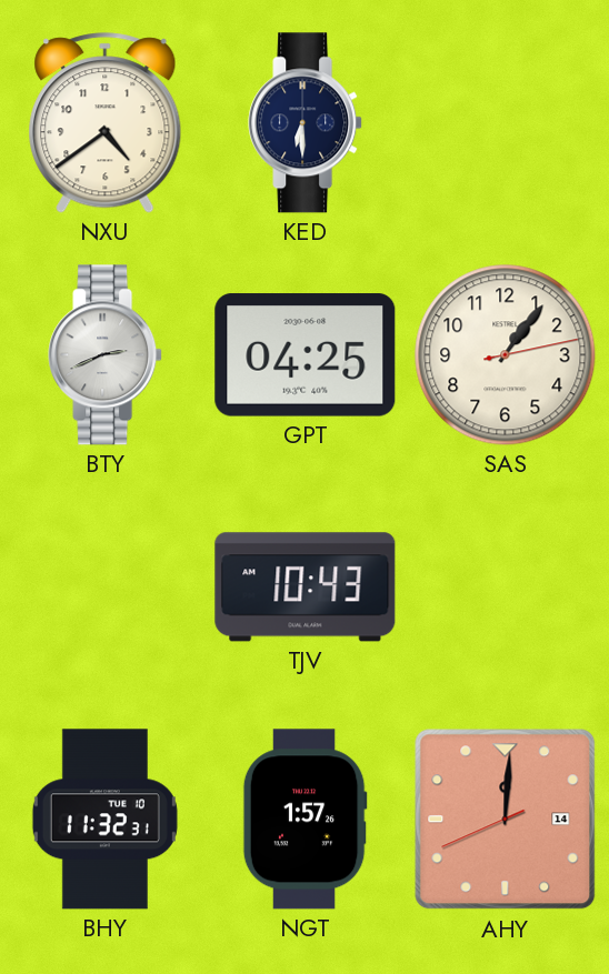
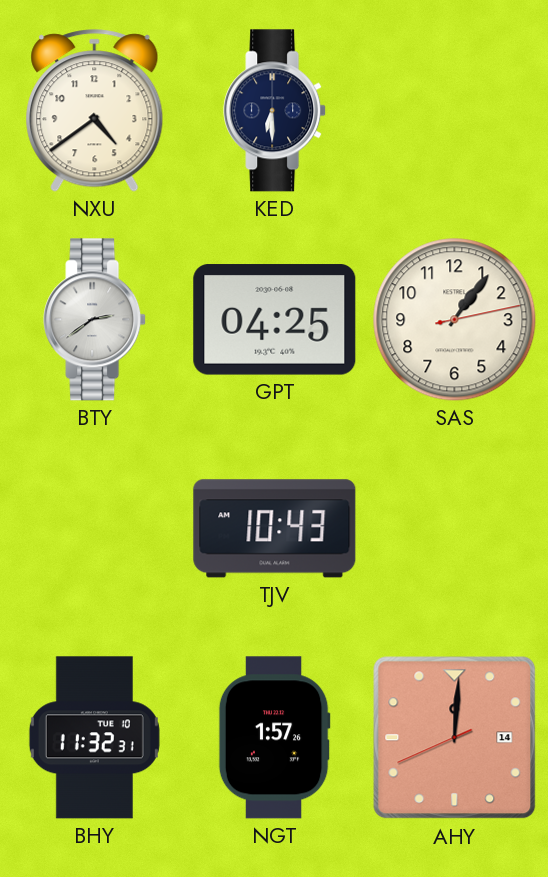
BTY: 2:41 -> 2:39 (95, 320)
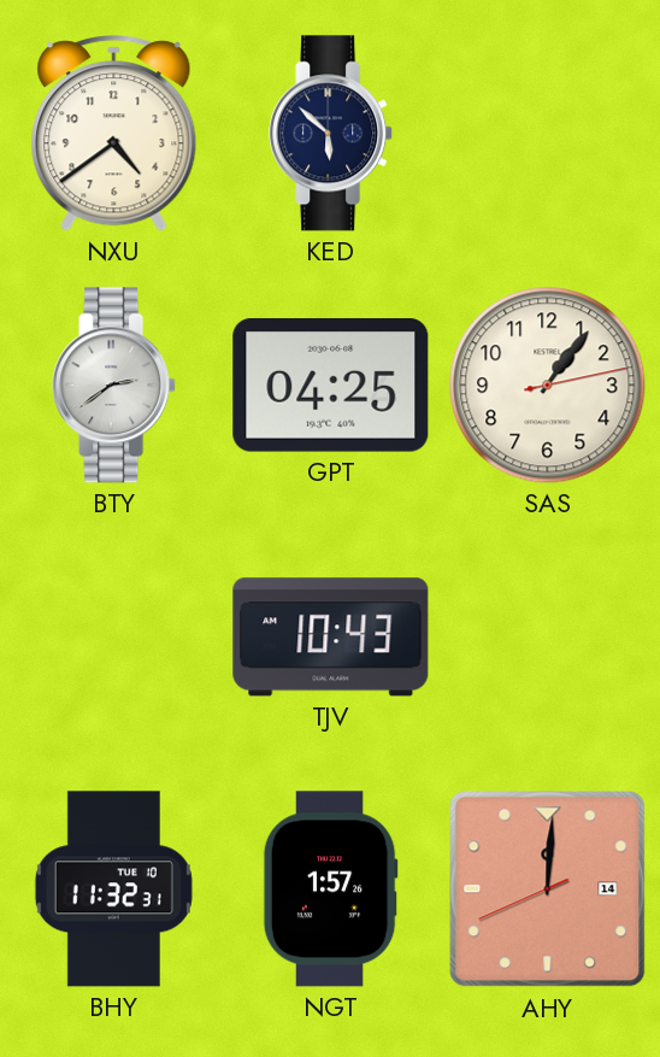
KED: 6:30 -> 5:52 (331, 134)
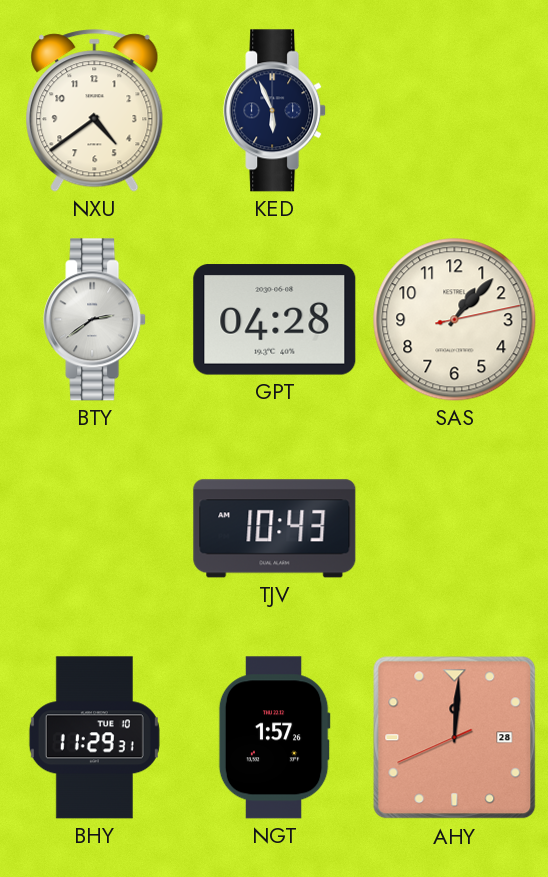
KED: 5:52 -> 5:56 (275, 111)
GPT: 04:25 -> 04:28 (275, 320)
SAS: 1:06 -> 1:07 (455, 320)
BHY: 11:32 -> 11:29 (94, 738)
AHY date: 14 -> 28 (455, 738)
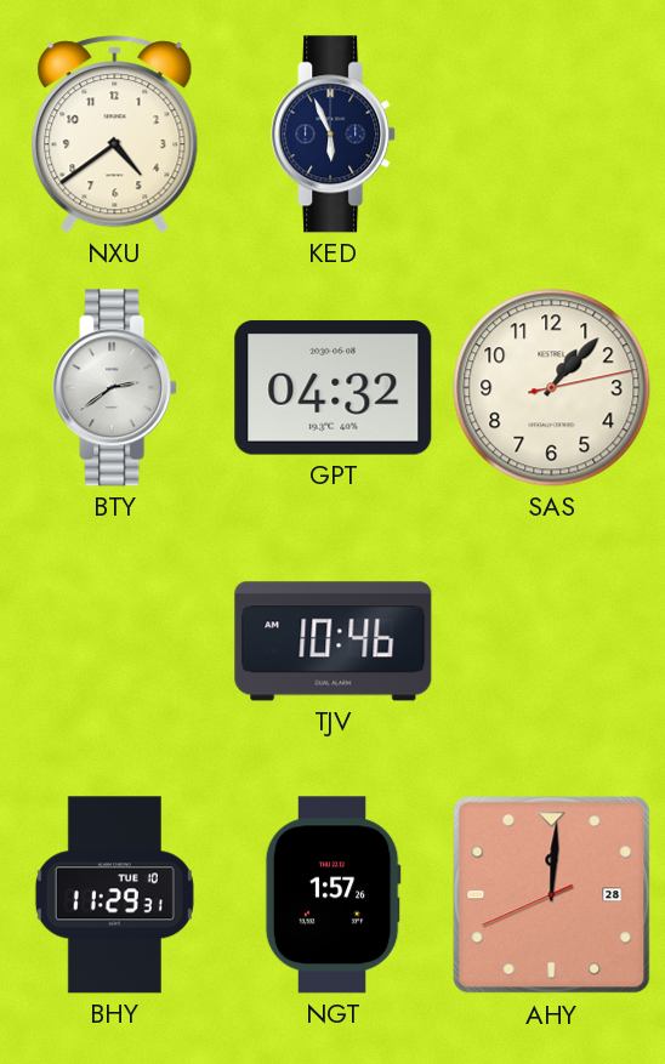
GPT: 04:28 -> 04:32 (334, 388)
TJV: 10:43 -> 10:46 (334, 642)
